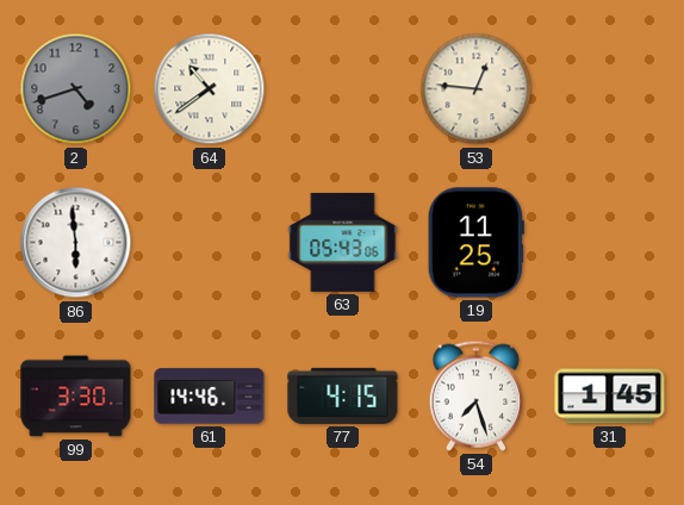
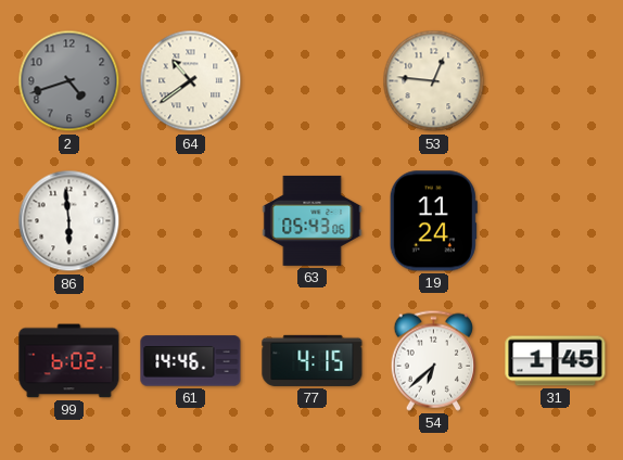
19: 11:25 -> 11:24 (433, 221)
99: 3:30 -> 6:02 (69, 361)
54: 7:27 -> 6:38 (433, 360)
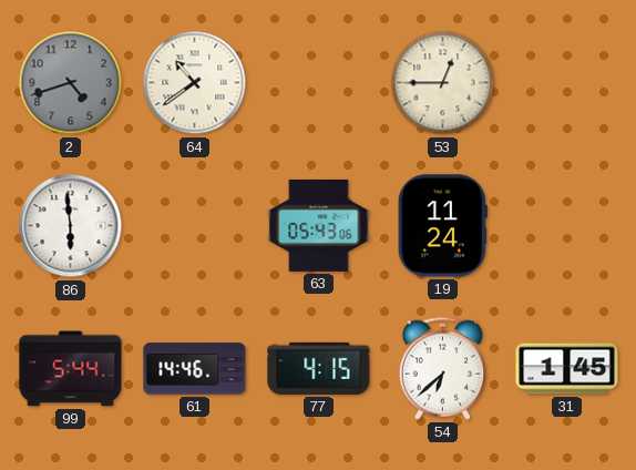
53: 12:46 -> 12:45 (443, 83)
99: 6:02 -> 5:44 (71, 369)
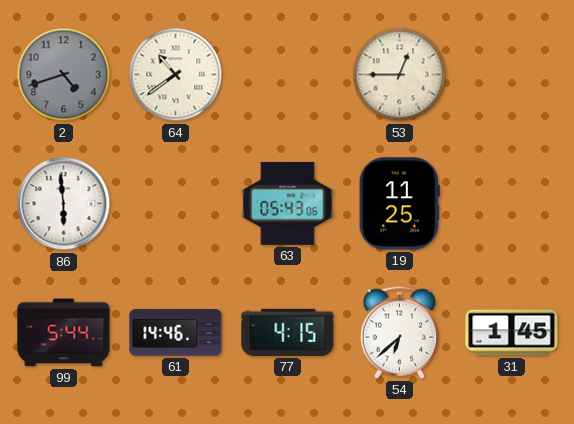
19: 11:24 -> 11:25 (399, 204)
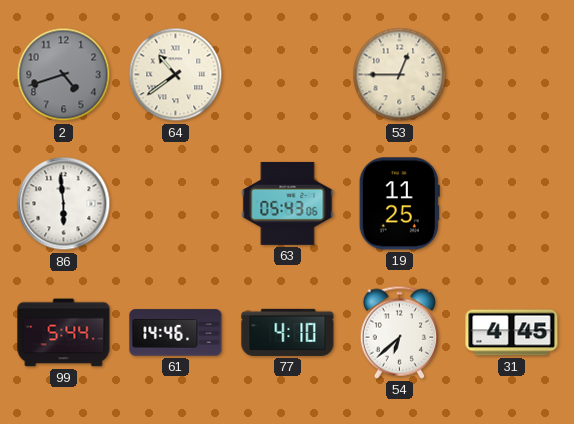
77: 4:15 -> 4:10 (288, 332)
31: 1:45 -> 4:45 (512, 333)
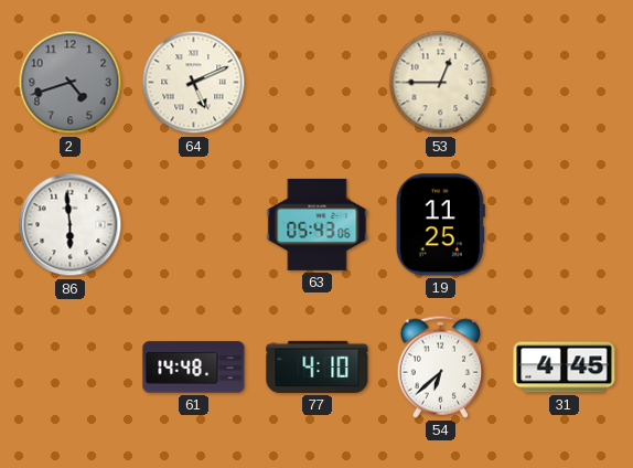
64: 10:39 -> 5:11 (194, 83)
99: 5:44 -> none (64, 333)
61: 14:46 -> 14:48 (194, 368)
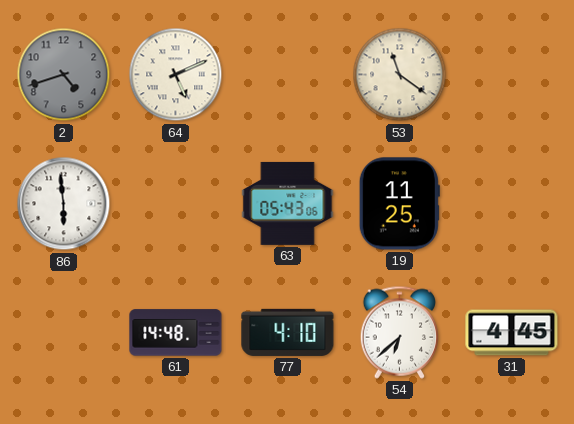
53: 12:45 -> 11:21 (400, 75)
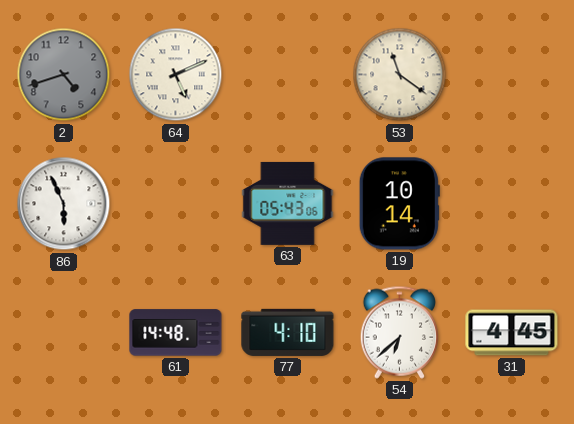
86: 5:59 -> 5:56 (64, 204)
19: 11:25 -> 10:14 (399, 204)
